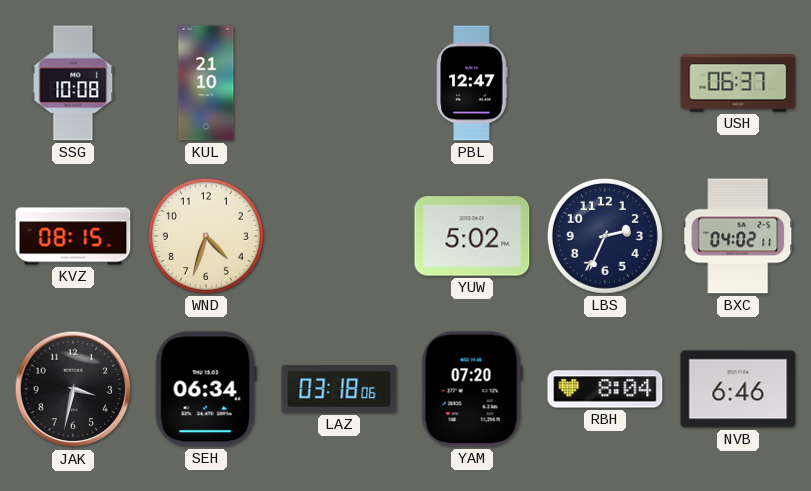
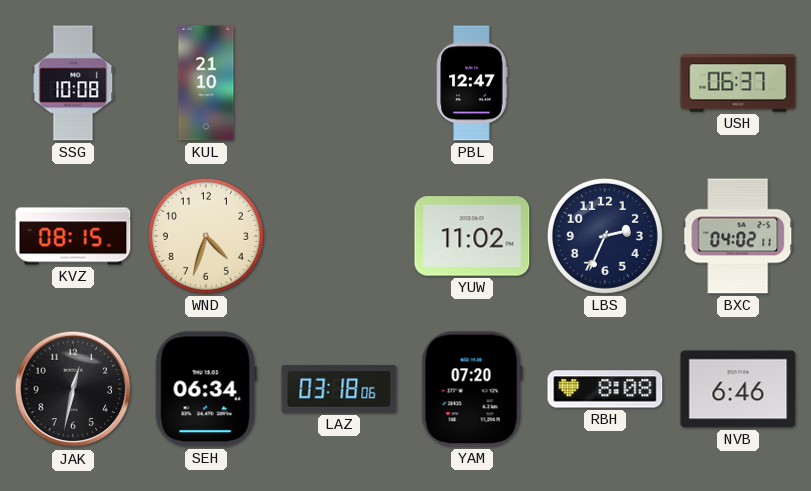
YUW: 5:02 -> 11:02 (472, 236)
JAK: 3:32 -> 12:32 (73, 389)
RBH: 8:04 -> 8:08 (605, 389)
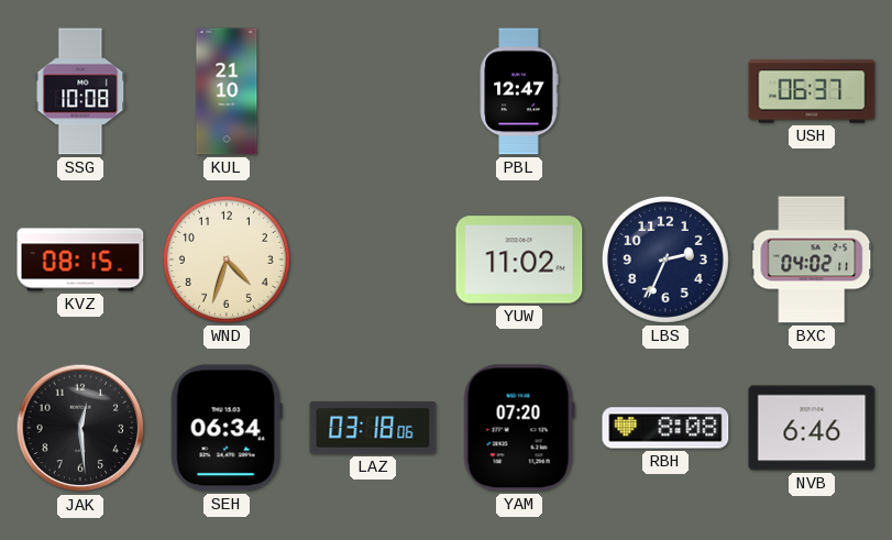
JAK: 12:32 -> 12:29 (80, 428)
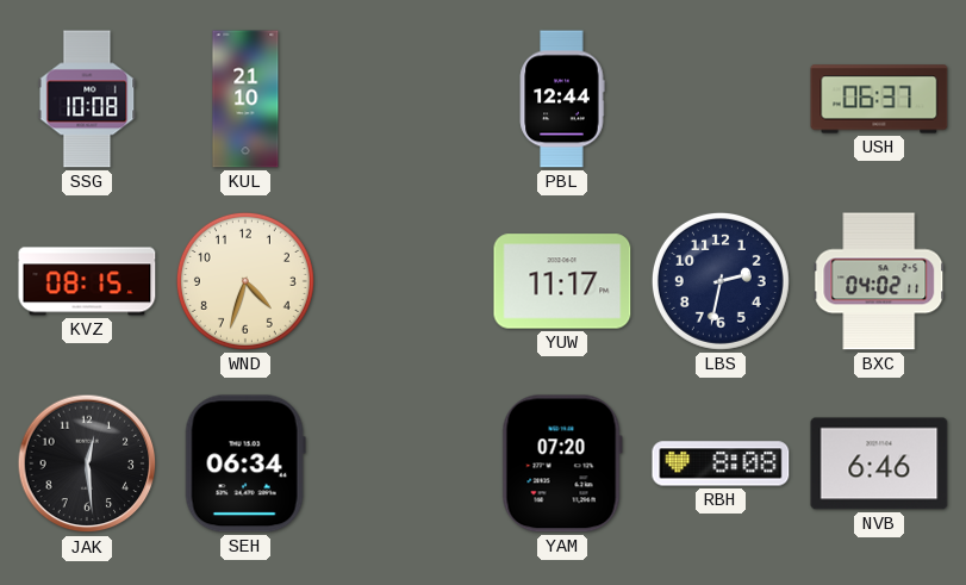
PBL: 12:47 -> 12:44 (562, 99)
YUW: 11:02 -> 11:17 (562, 281)
LBS: 2:34 -> 2:32 (721, 281)
LAZ: 03:18 -> none (373, 428)
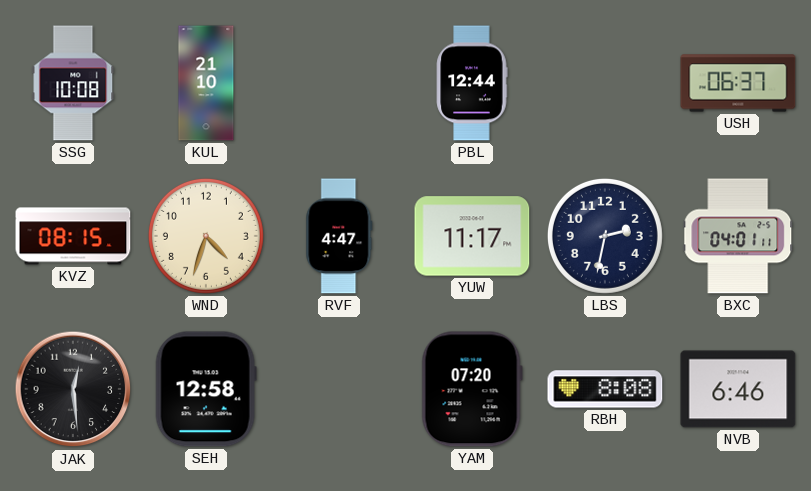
RVF: none -> 4:47 (339, 236)
BXC: 04:02 -> 04:01 (738, 236)
SEH: 06:34 -> 12:58 (206, 389)
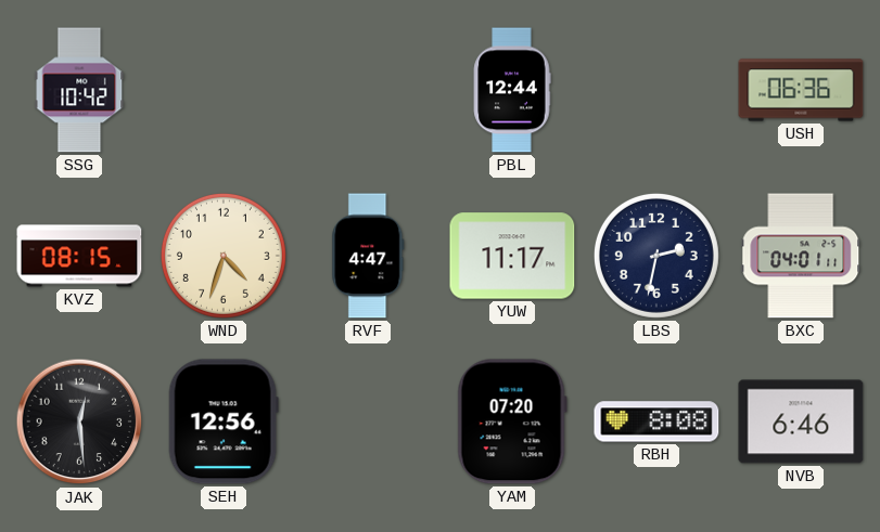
SSG: 10:08 -> 10:42 (79, 90)
KUL: 21:10 -> none (206, 83)
USH: 06:37 -> 06:36 (801, 90)
SEH: 12:58 -> 12:56 (224, 421)
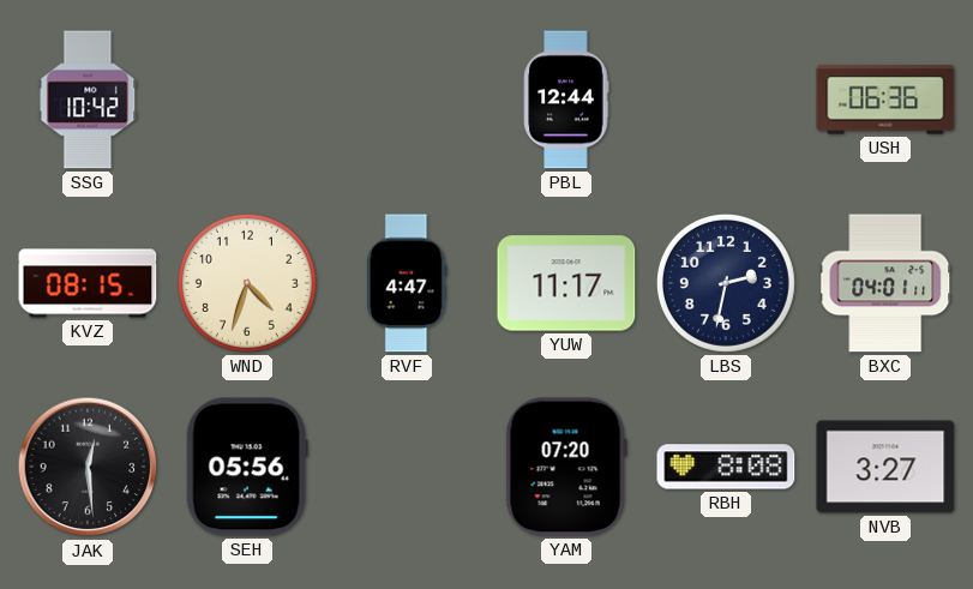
SEH: 12:56 -> 05:56 (247, 467)
NVB: 6:46 -> 3:27 (885, 467)
